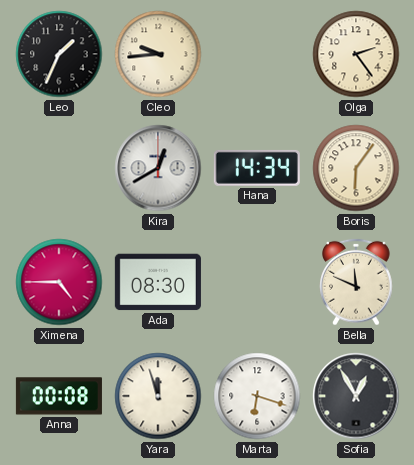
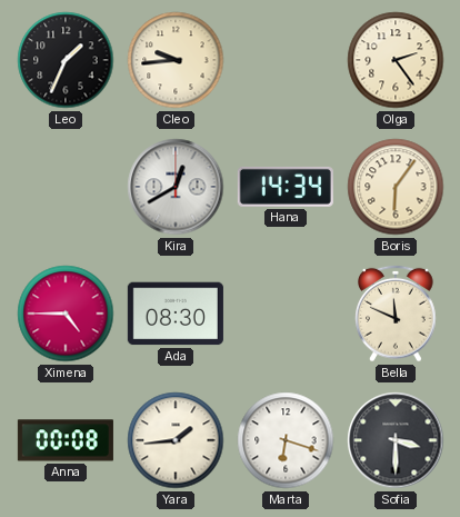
Yara: 11:57 -> 1:44 (176, 440)
Sofia: 12:55 -> 3:30 (396, 440)
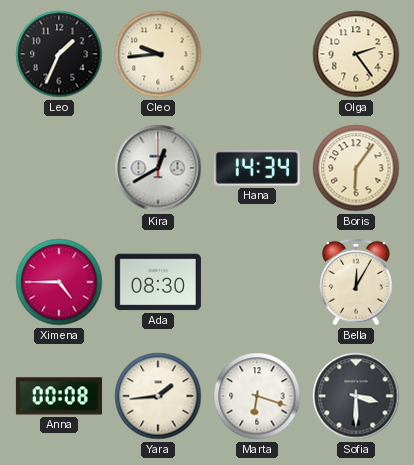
Bella: 11:49 -> 12:05 (356, 282)
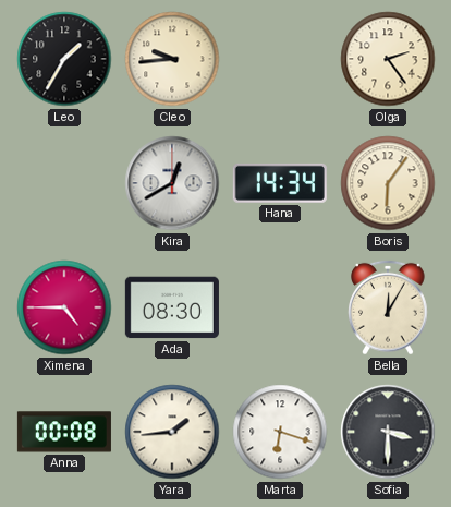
Leo: 1:34 -> 1:35 (64, 59)
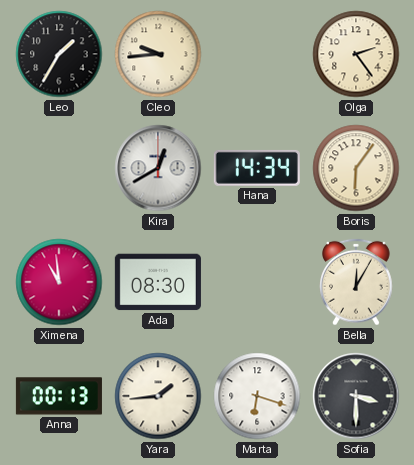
Ximena: 4:45 -> 10:59 (59, 282)
Anna: 00:08 -> 00:13 (59, 396)
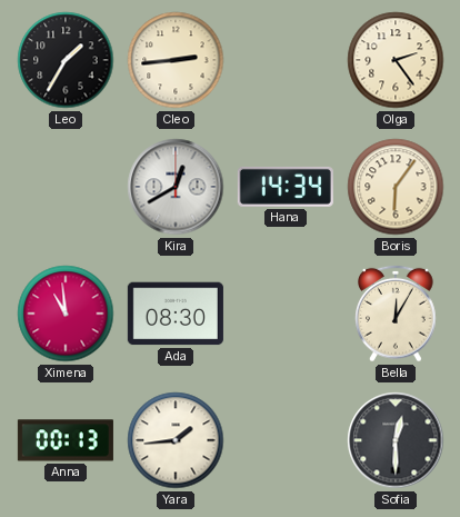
Cleo: 9:44 -> 2:44 (176, 60)
Marta: 6:18 -> none (257, 396)
Sofia: 3:30 -> 12:30 (396, 440)
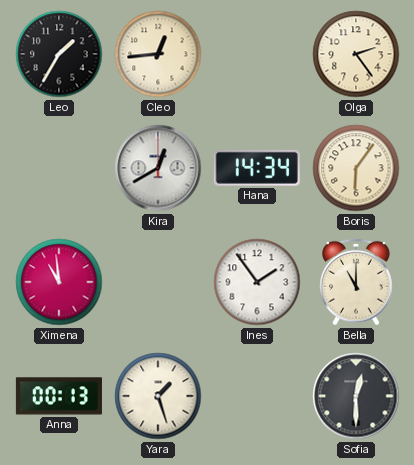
Cleo: 2:44 -> 12:44 (158, 54)
Ada: 08:30 -> none (176, 314)
Ines: none -> 1:54 (257, 282)
Bella: 12:05 -> 11:00 (356, 282)
Yara: 1:44 -> 1:27 (158, 396)
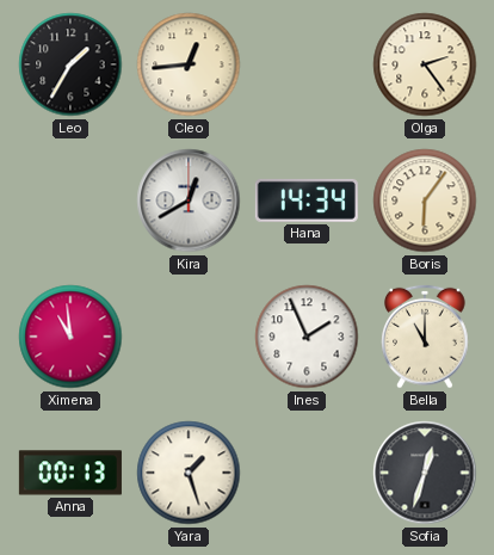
Ines: 1:54 -> 1:56 (307, 337)
Sofia: 12:30 -> 12:33 (425, 473)
